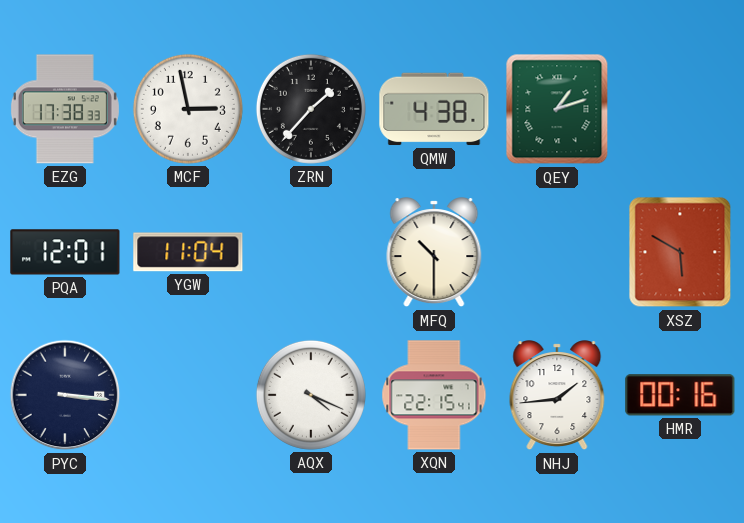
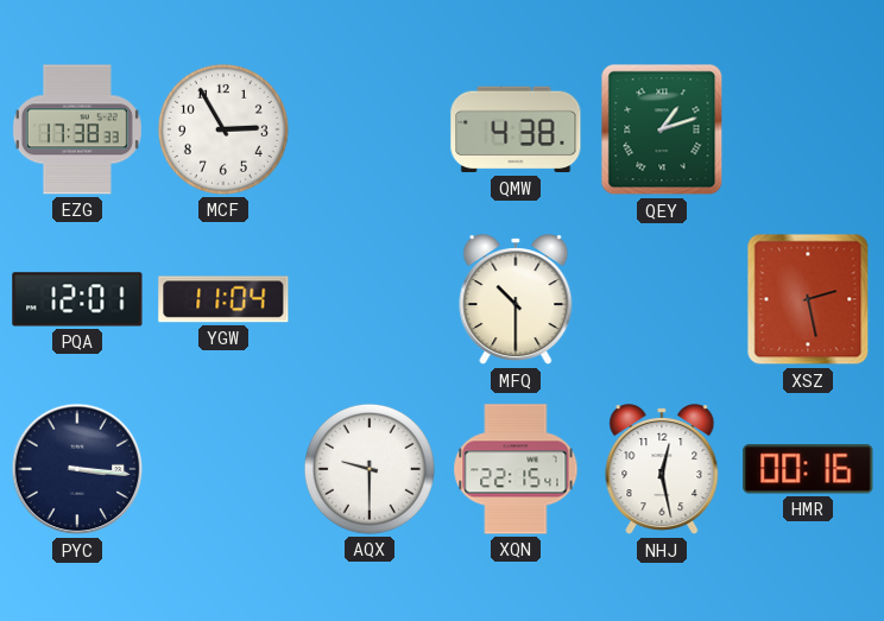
MCF: 2:58 -> 2:55 (223, 129)
ZRN: 1:37 -> none (311, 109)
XSZ: 5:50 -> 2:28 (808, 299)
AQX: 4:19 -> 9:30 (370, 469)
NHJ: 1:44 -> 12:28 (662, 470)
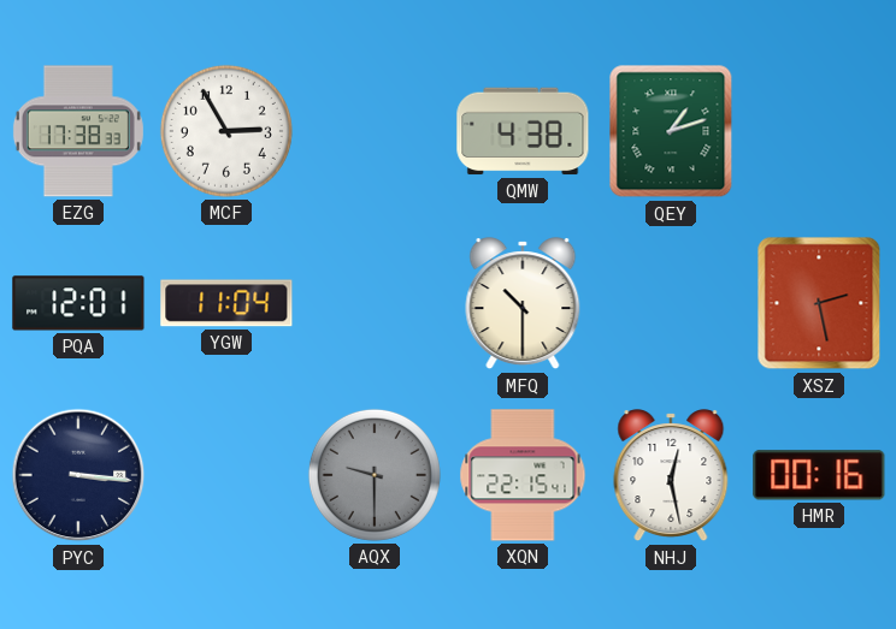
AQX dial: white -> grey (375, 475)
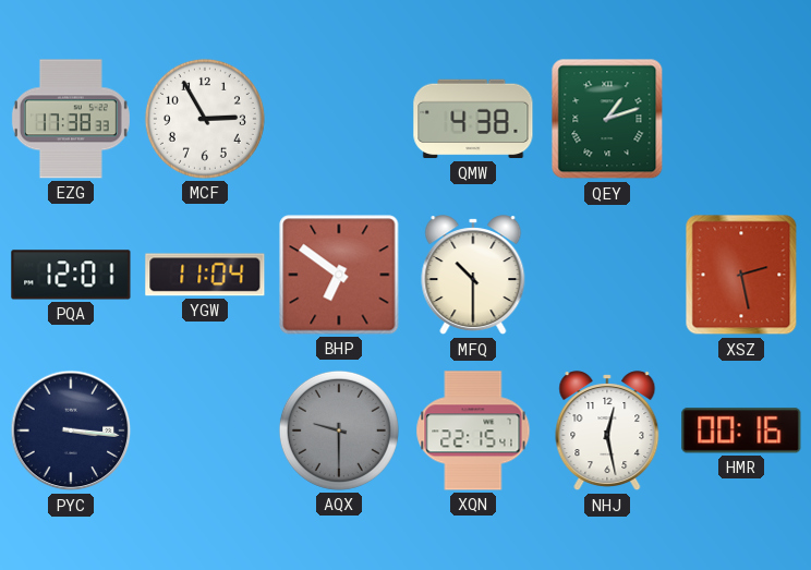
BHP: none -> 6:51 (339, 275)
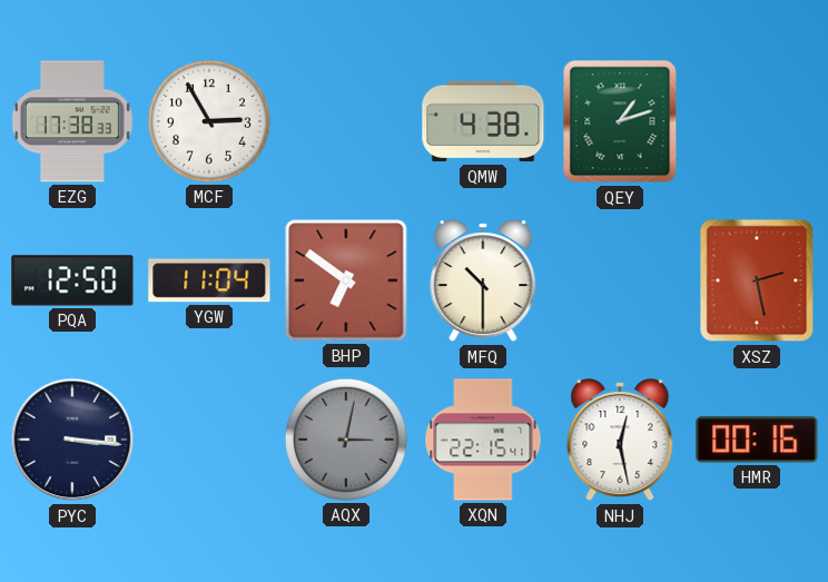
PQA: 12:01 -> 12:50 (72, 280)
AQX: 9:30 -> 3:02 (346, 440)
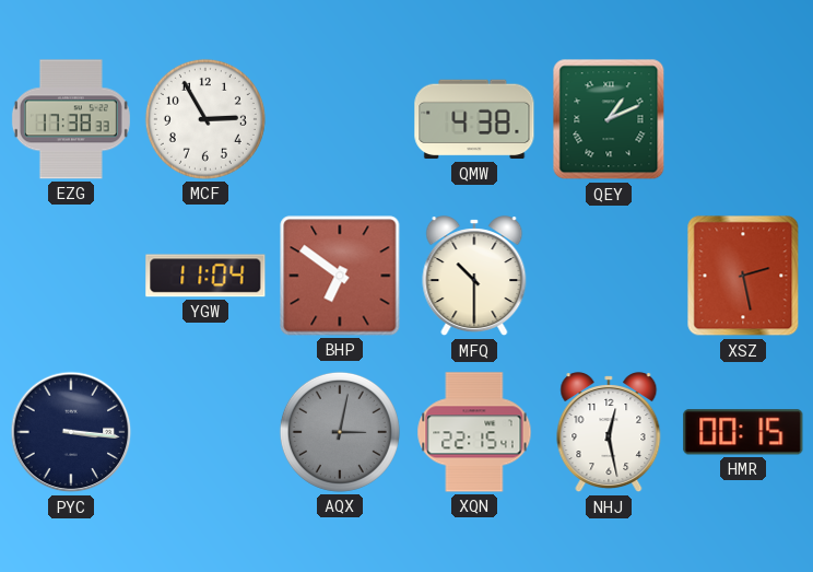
QEY: 1:12 -> 1:11 (609, 119)
PQA: 12:50 -> none (72, 280)
HMR: 00:16 -> 00:15 (743, 432)
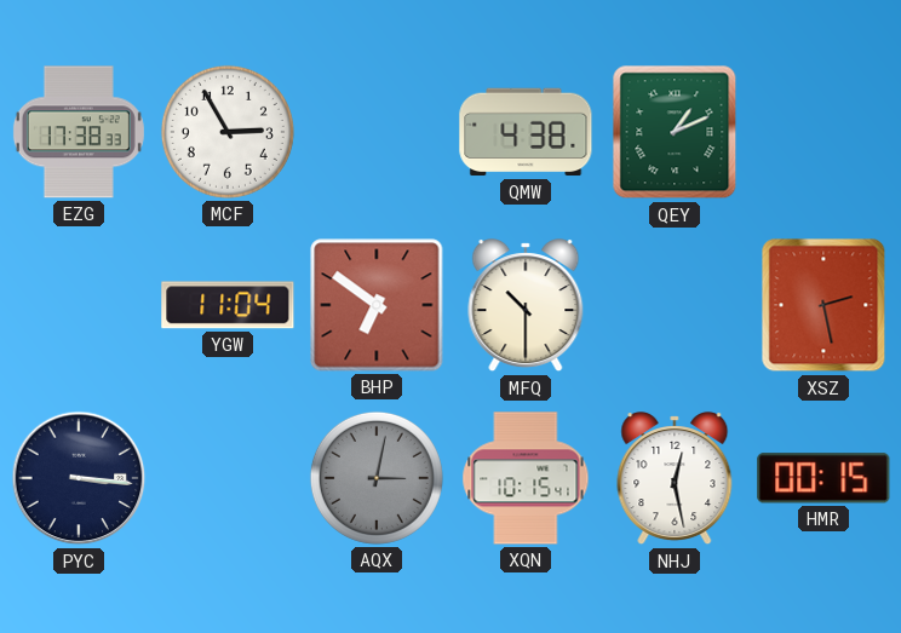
XQN: 22:15 -> 10:15 (526, 478)
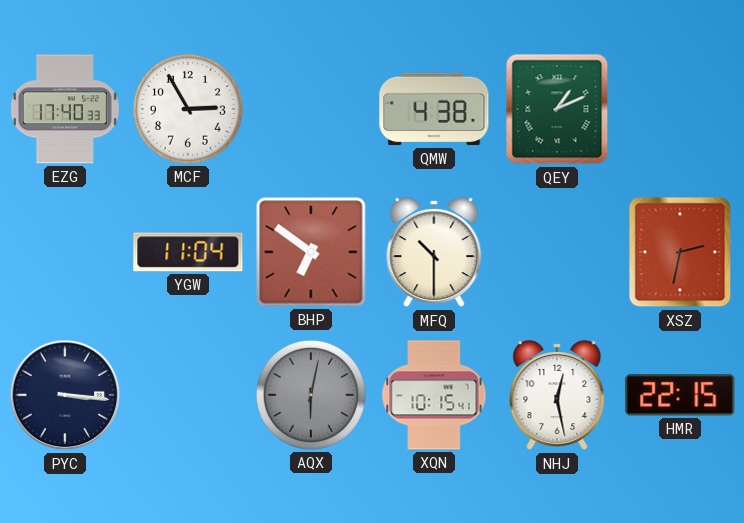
EZG: 17:38 -> 17:40 (65, 109)
XSZ: 2:28 -> 2:32 (680, 252)
AQX: 3:02 -> 6:02 (311, 395)
HMR: 00:15 -> 22:15 (680, 395)
